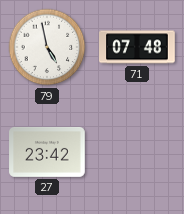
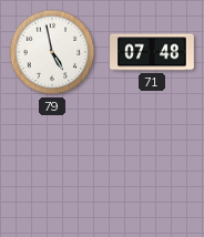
27: 23:42 -> none (47, 152)
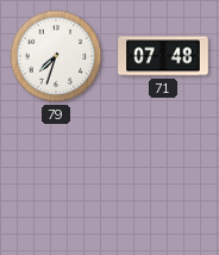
79: 4:58 -> 7:33 (56, 56)
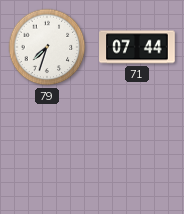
71: 07:48 -> 07:44 (137, 47)
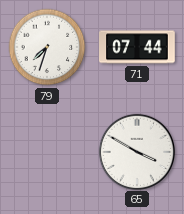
65: none -> 3:50 (136, 151)
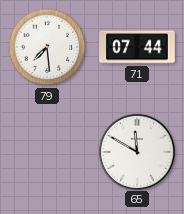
79: 7:33 -> 7:29 (47, 47)
65: 3:50 -> 11:50 (136, 151)
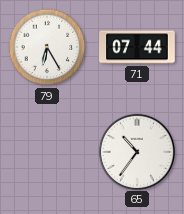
79: 7:29 -> 6:25 (47, 47)
65: 11:50 -> 10:36 (136, 151)
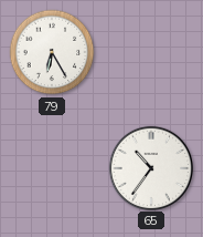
71: 07:44 -> none (137, 47)
